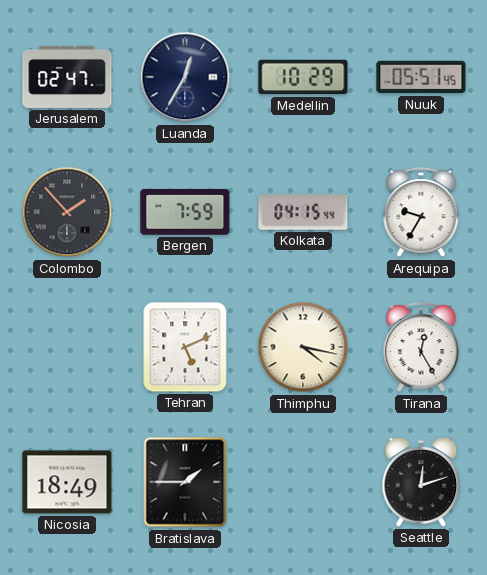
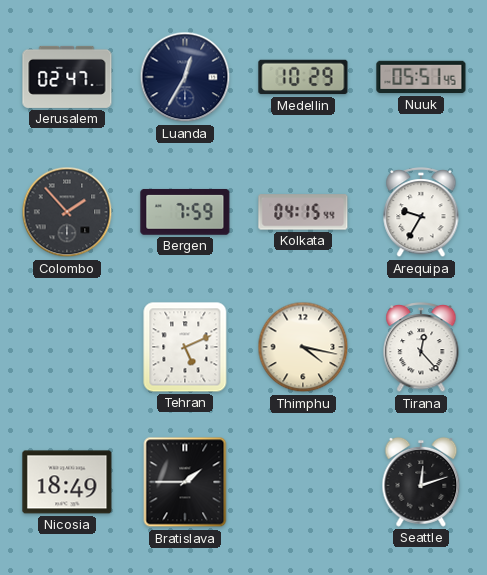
Tirana: 12:25 -> 12:23 (421, 347)
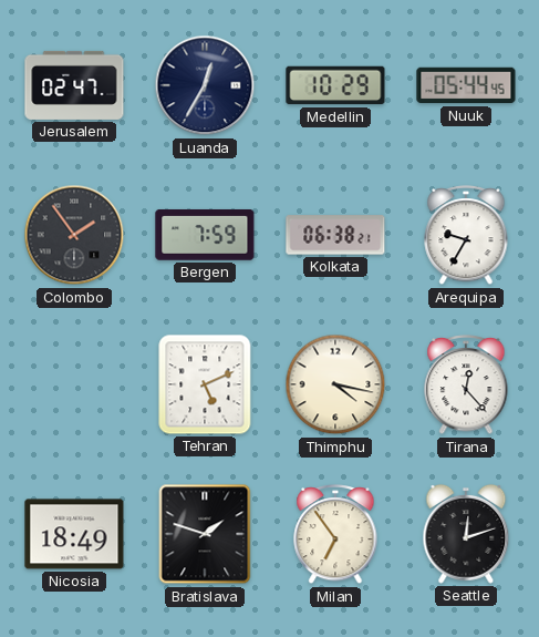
Nuuk: 05:51 -> 05:44 (466, 85)
Colombo: 1:53 -> 1:54 (74, 235)
Kolkata: 04:15 -> 06:38 (335, 235)
Bratislava: 1:45 -> 1:48 (205, 534)
Milan: none -> 6:54 (335, 534)
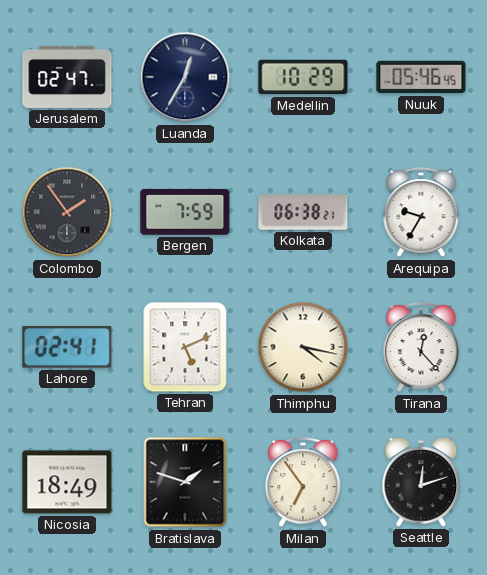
Nuuk: 05:44 -> 05:46 (421, 77)
Lahore: none -> 02:41 (67, 347)
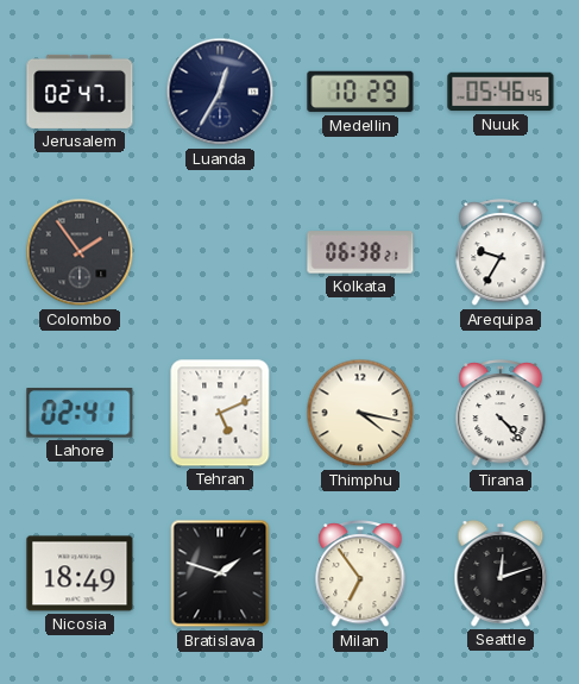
Bergen: 7:59 -> none (185, 212)
Tirana: 12:23 -> 4:23 (501, 413)
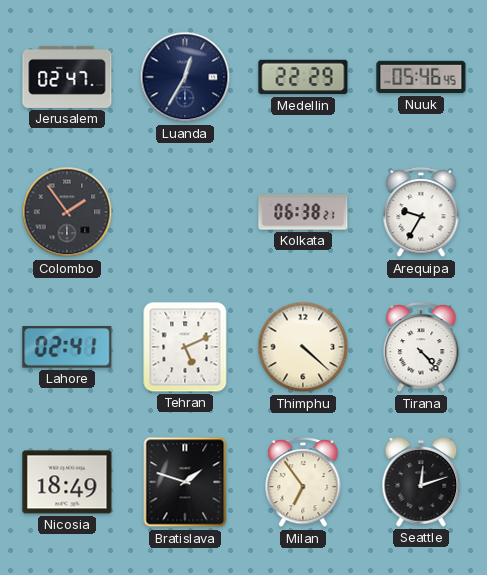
Medellin: 10:29 -> 22:29 (303, 77)
Thimphu: 4:17 -> 4:22 (303, 347)
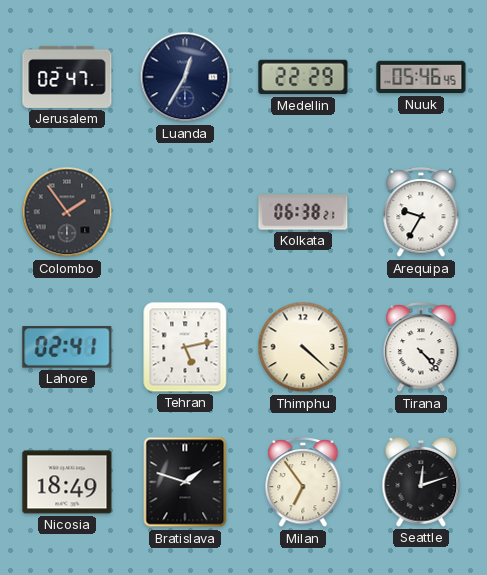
Tehran: 5:11 -> 5:13 (185, 347)
